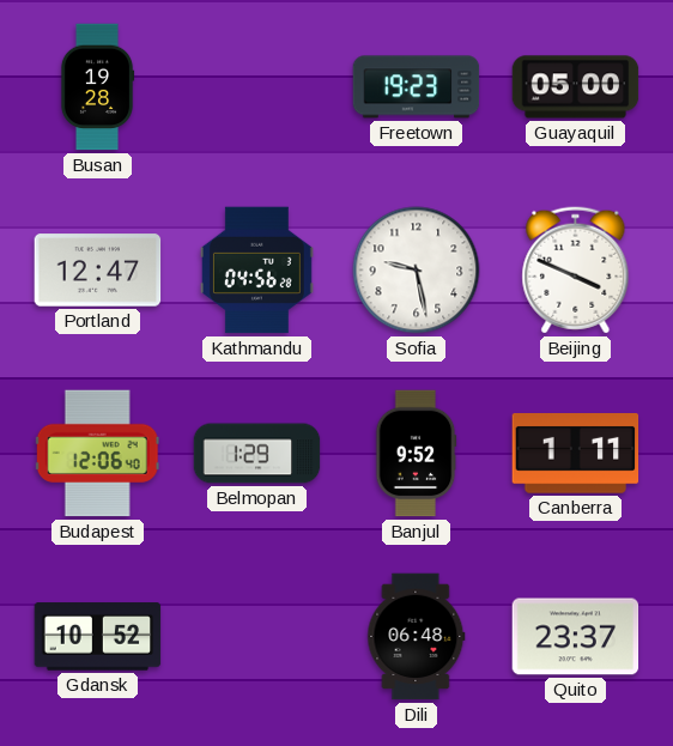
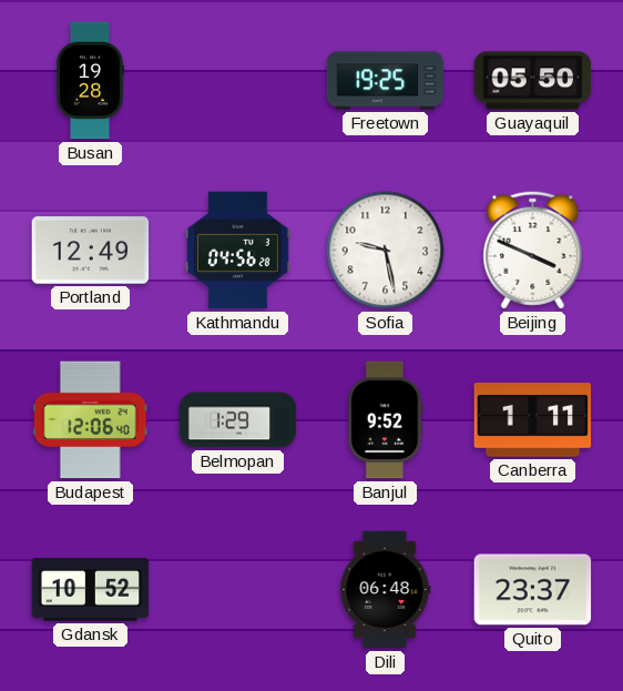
Freetown: 19:23 -> 19:25 (386, 81)
Guayaquil: 05:00 -> 05:50 (533, 81)
Portland: 12:47 -> 12:49 (91, 251)
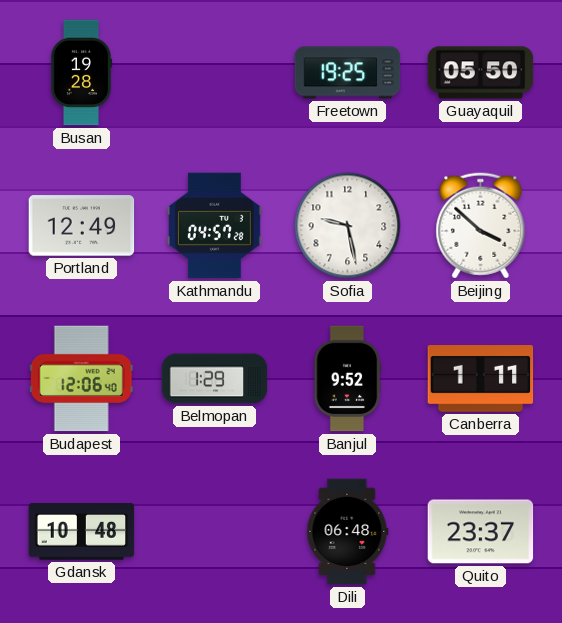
Kathmandu: 04:56 -> 04:57 (214, 226)
Beijing: 3:49 -> 3:52 (481, 226)
Gdansk: 10:52 -> 10:48 (82, 532)
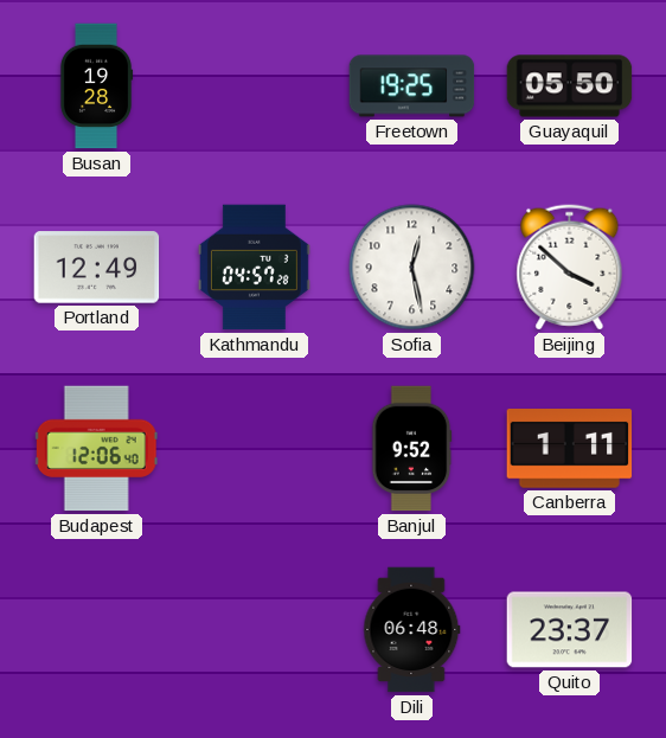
Sofia: 9:28 -> 12:28 (412, 268)
Belmopan: 1:29 -> none (215, 379)
Gdansk: 10:48 -> none (82, 532)
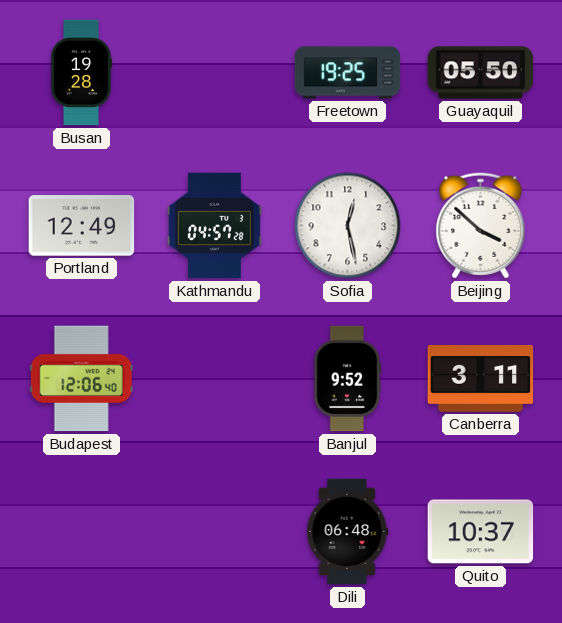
Canberra: 1:11 -> 3:11 (481, 379)
Quito: 23:37 -> 10:37 (481, 532)
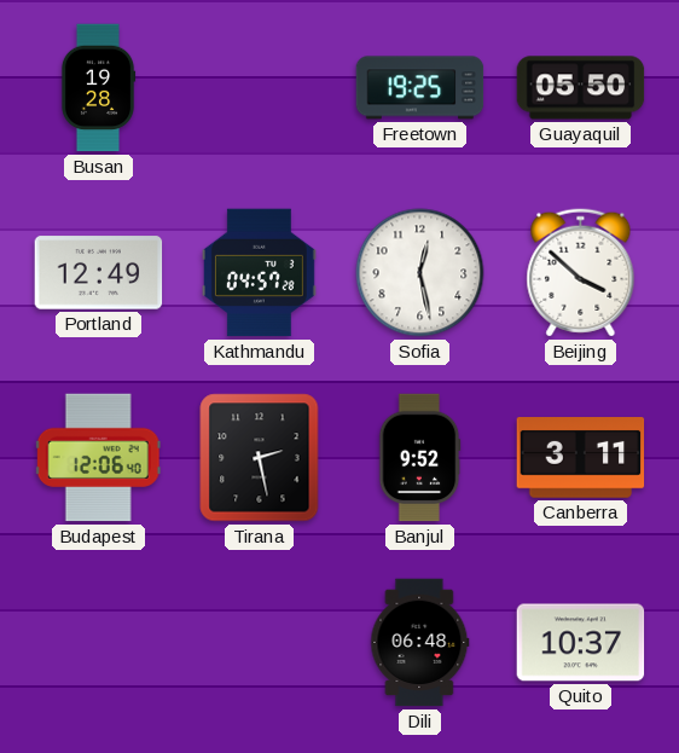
Tirana: none -> 2:28 (260, 458)
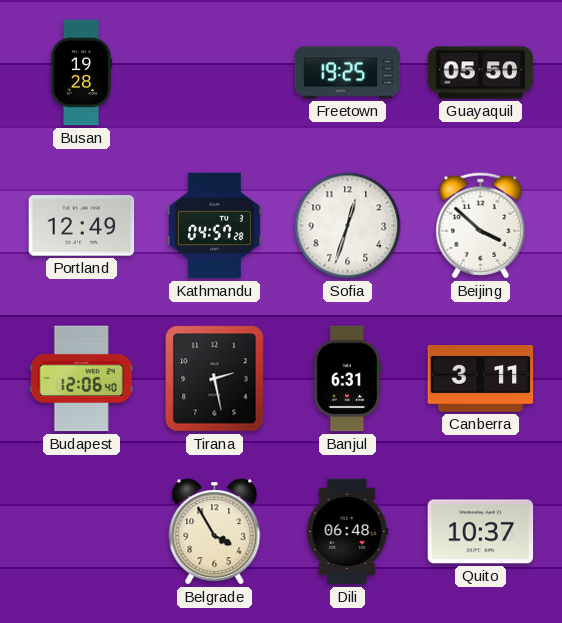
Sofia: 12:28 -> 12:33 (348, 226)
Banjul: 9:52 -> 6:31 (347, 379)
Belgrade: none -> 3:55 (215, 532)
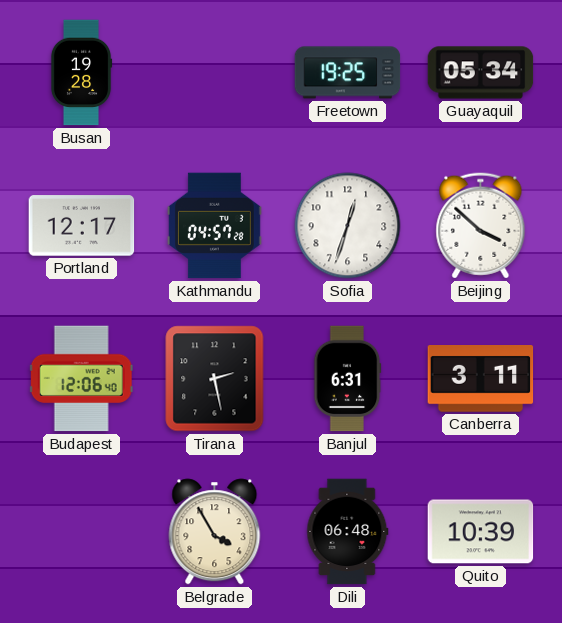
Guayaquil: 05:50 -> 05:34 (481, 73)
Portland: 12:49 -> 12:17 (82, 226)
Quito: 10:37 -> 10:39 (481, 532)
